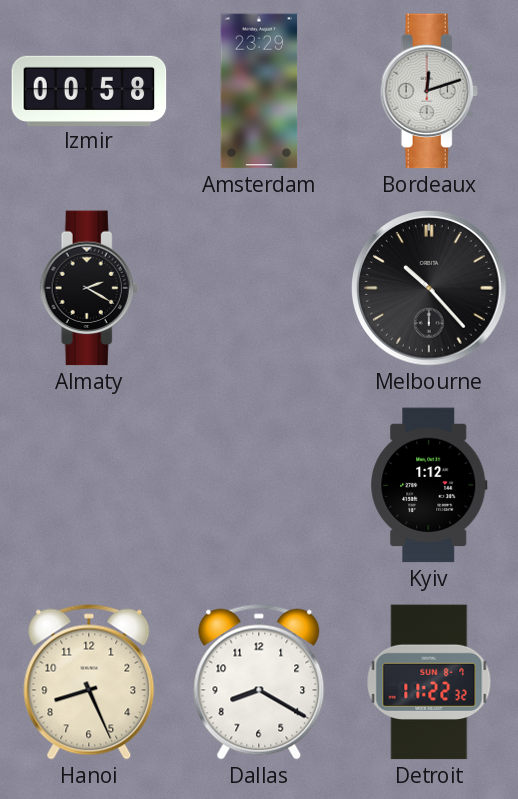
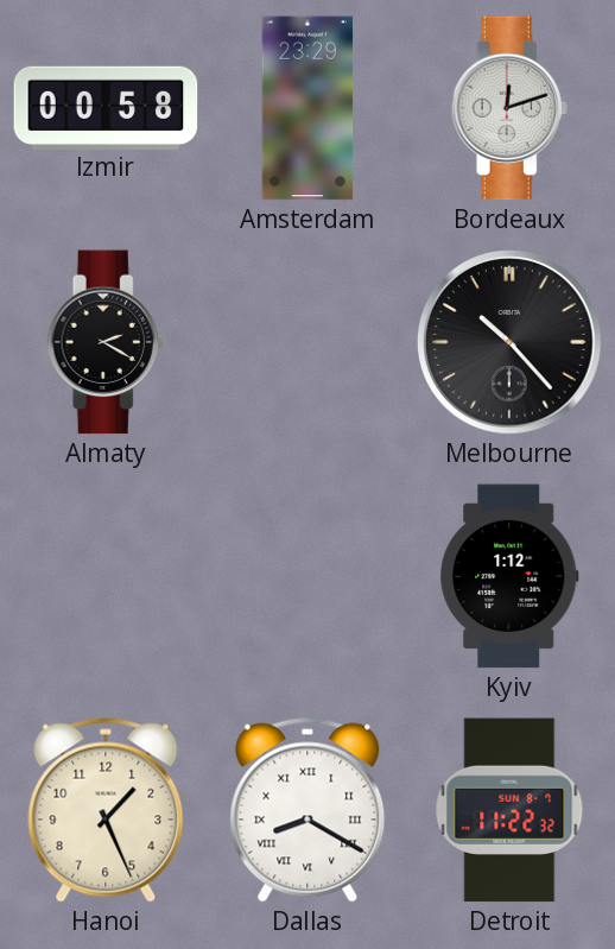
Hanoi: 8:26 -> 1:26 (106, 810)
Dallas numerals: Arabic -> Roman (307, 810)
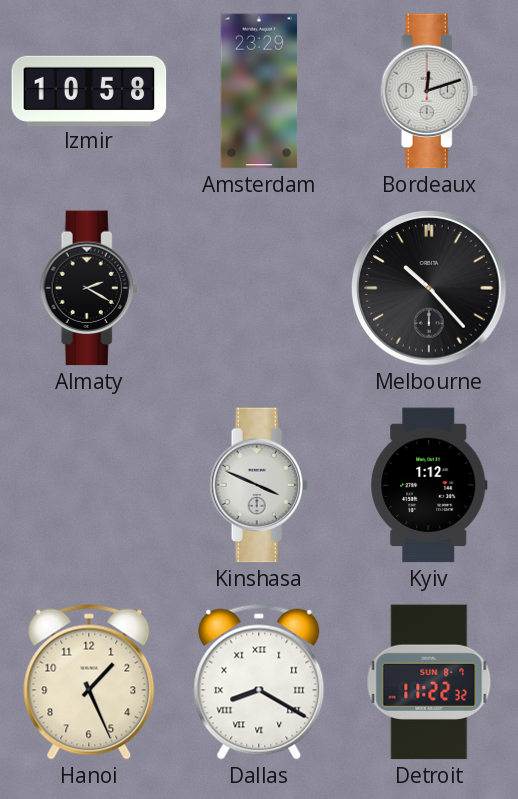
Izmir: 00:58 -> 10:58 (89, 90)
Kinshasa: none -> 3:49 (259, 485)
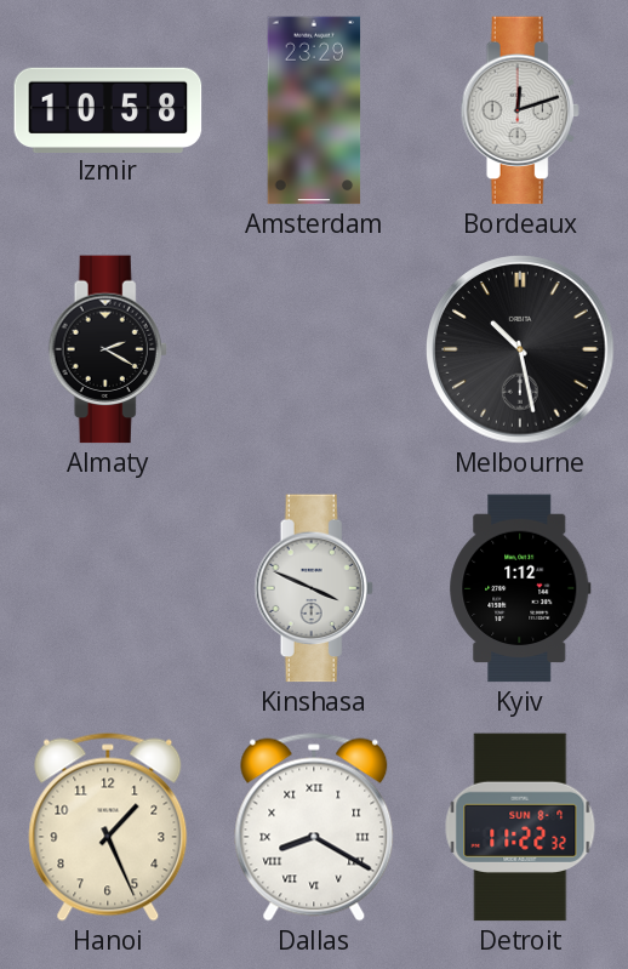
Melbourne: 10:23 -> 10:28 (520, 349)
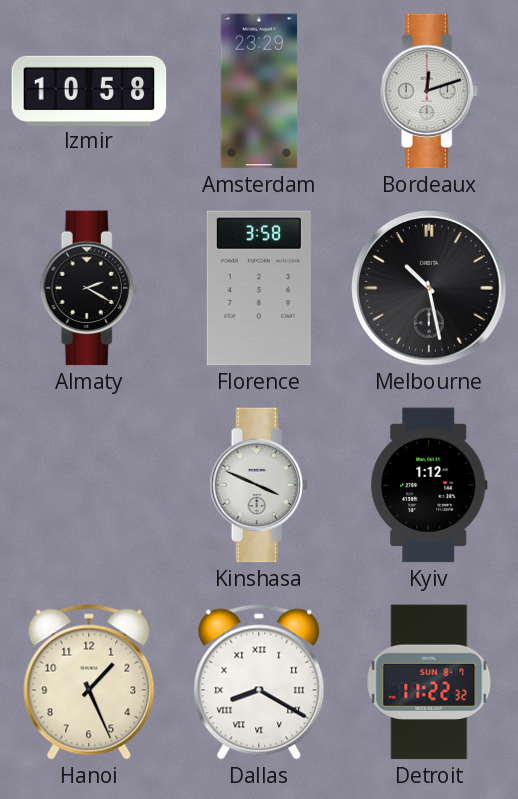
Florence: none -> 3:58 (259, 288)
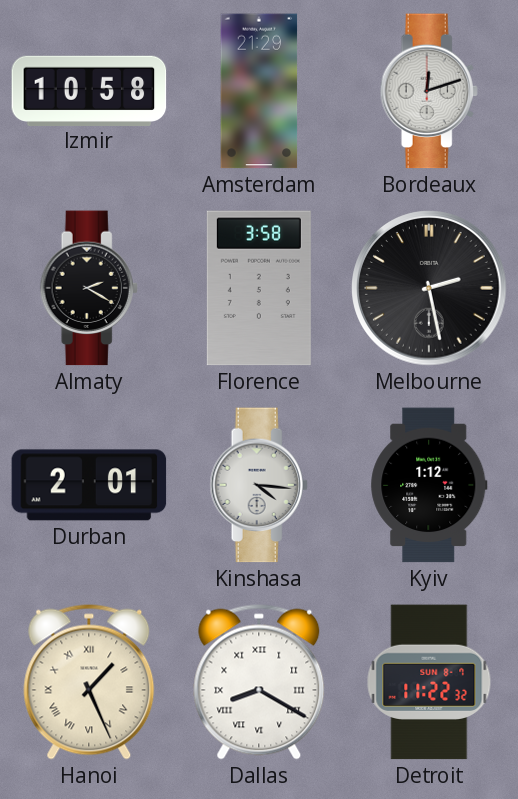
Amsterdam: 23:29 -> 21:29 (259, 91)
Melbourne: 10:28 -> 2:28 (429, 288)
Durban: none -> 2:01 (89, 485)
Kinshasa: 3:49 -> 4:16 (259, 485)
Hanoi numerals: Arabic -> Roman (89, 682)
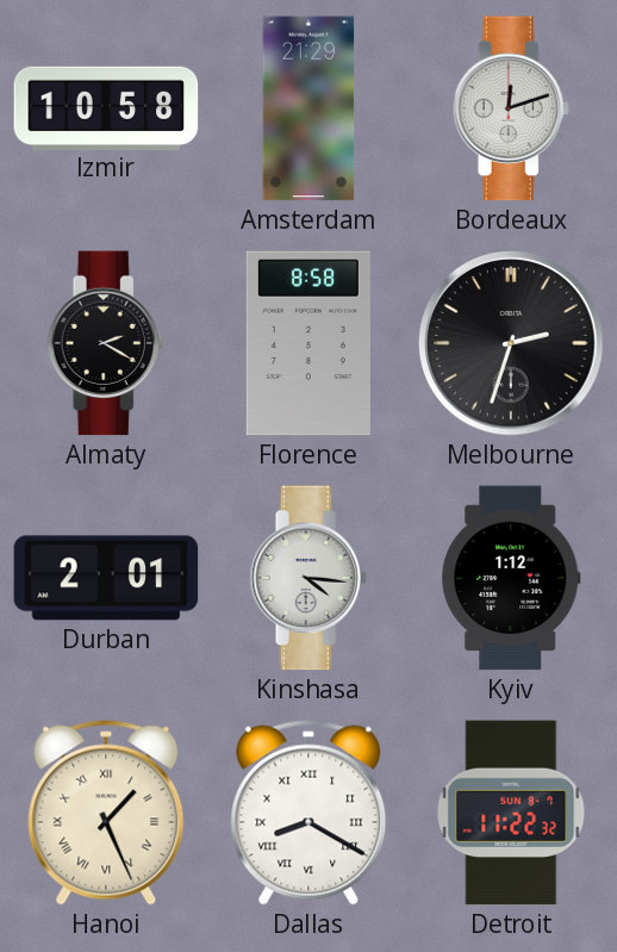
Florence: 3:58 -> 8:58 (308, 343)
Melbourne: 2:28 -> 2:33 (511, 343)
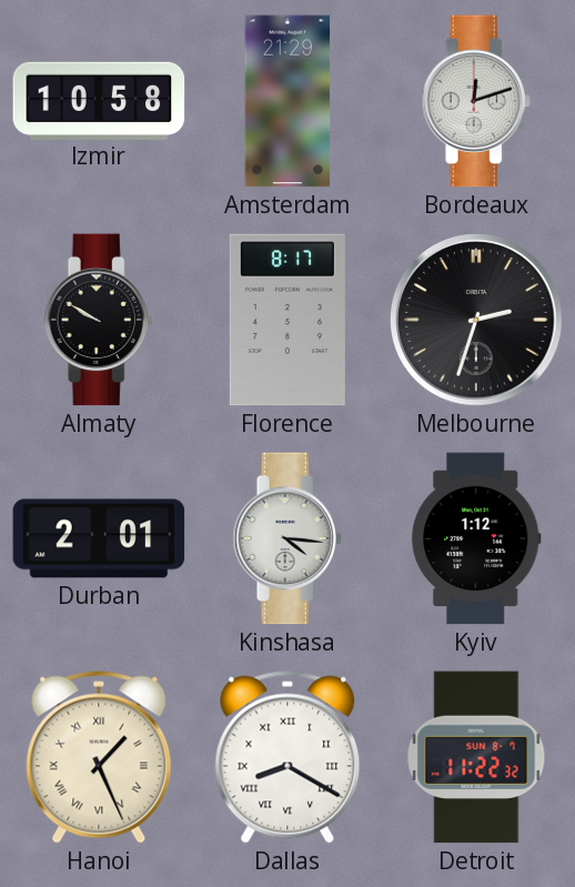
Almaty: 2:20 -> 9:50 (99, 320)
Florence: 8:58 -> 8:17 (287, 320)
